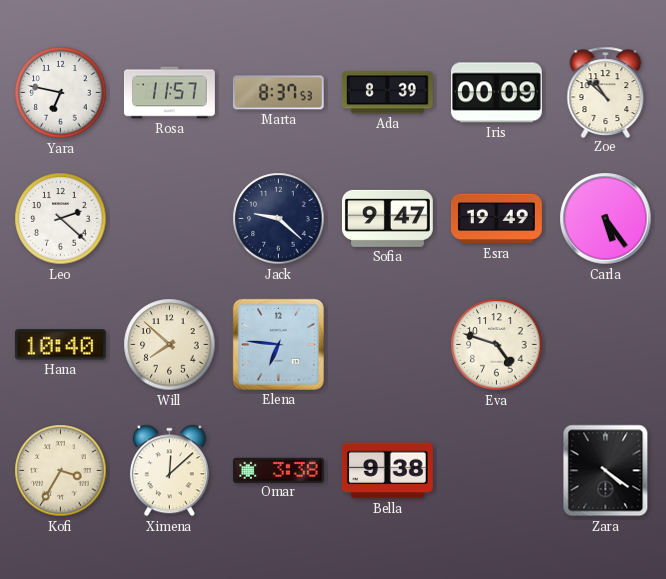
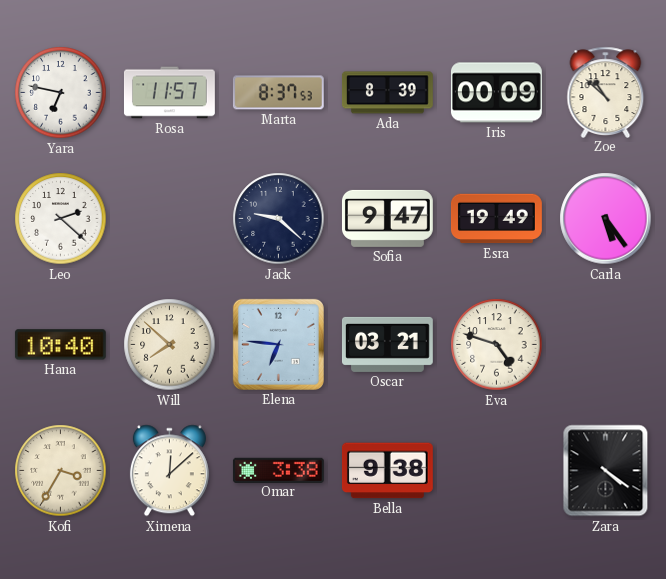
Oscar: none -> 03:21 (387, 344)
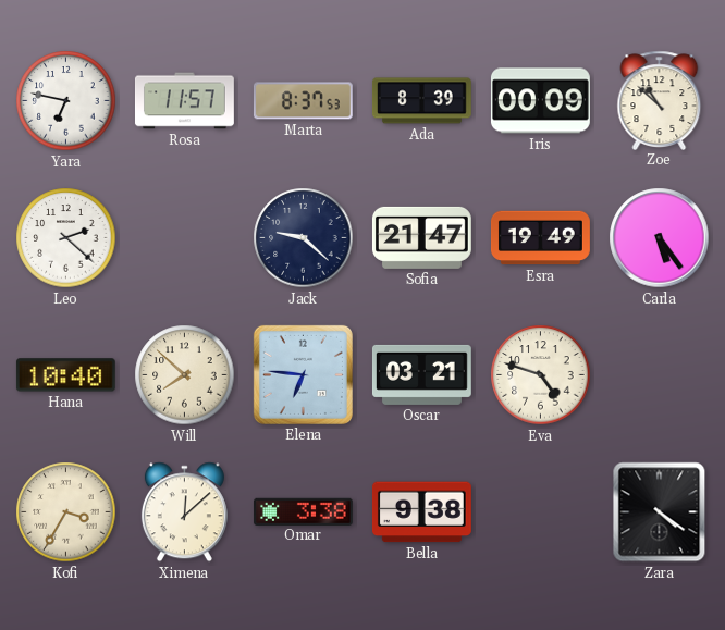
Sofia: 9:47 -> 21:47 (421, 237)
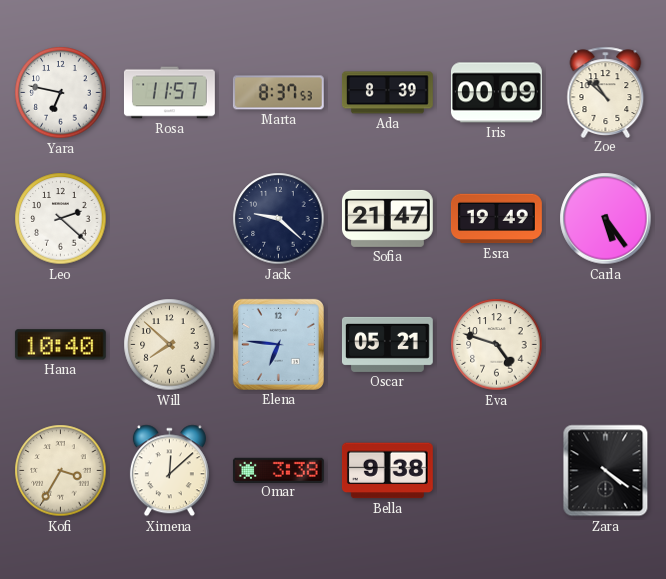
Oscar: 03:21 -> 05:21 (387, 344)
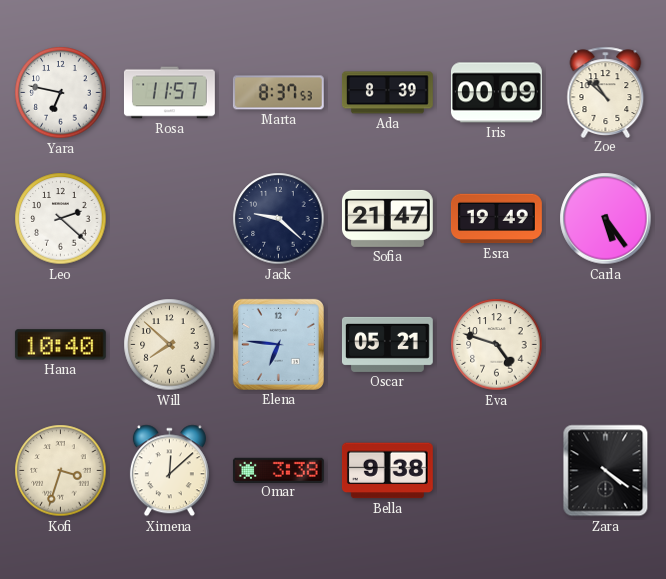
Kofi: 3:35 -> 3:33 (61, 471)
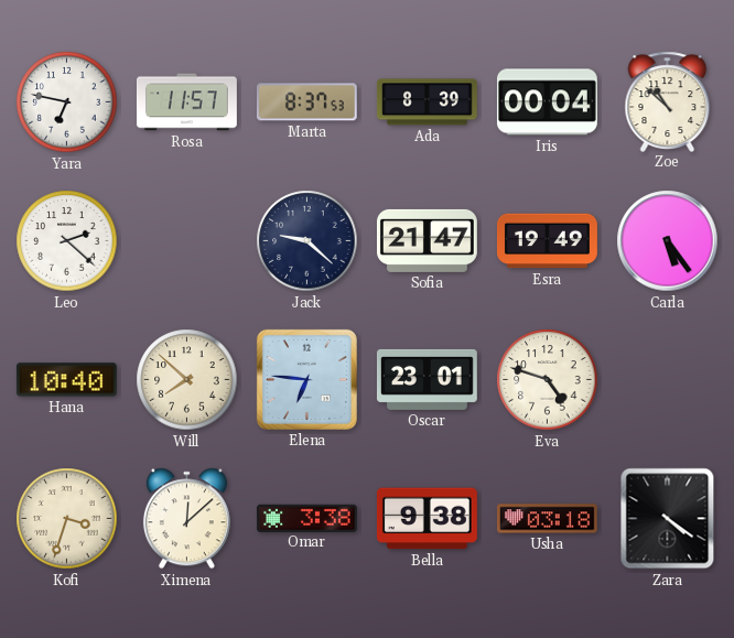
Iris: 00:09 -> 00:04 (547, 102)
Oscar: 05:21 -> 23:01 (427, 379)
Usha: none -> 03:18 (547, 519)
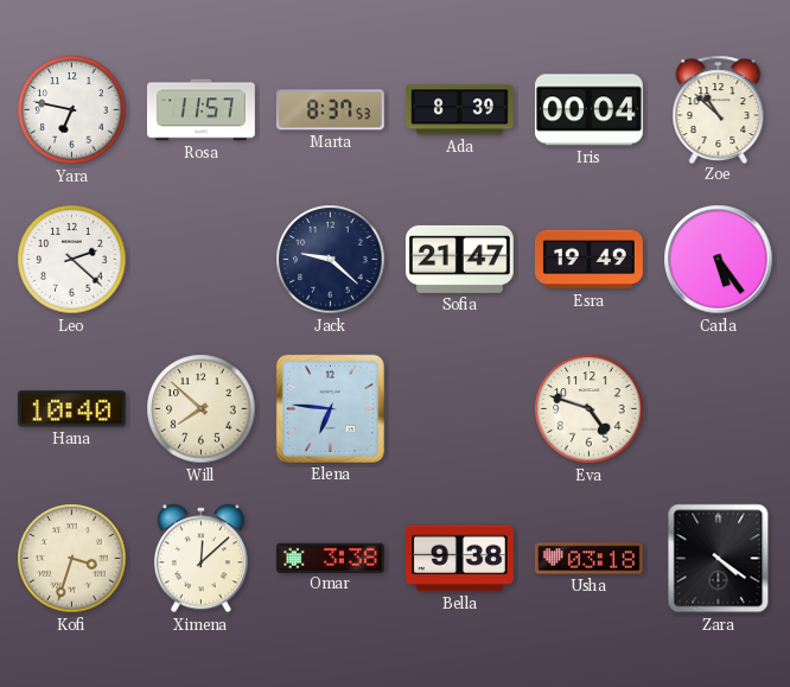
Oscar: 23:01 -> none (427, 379)
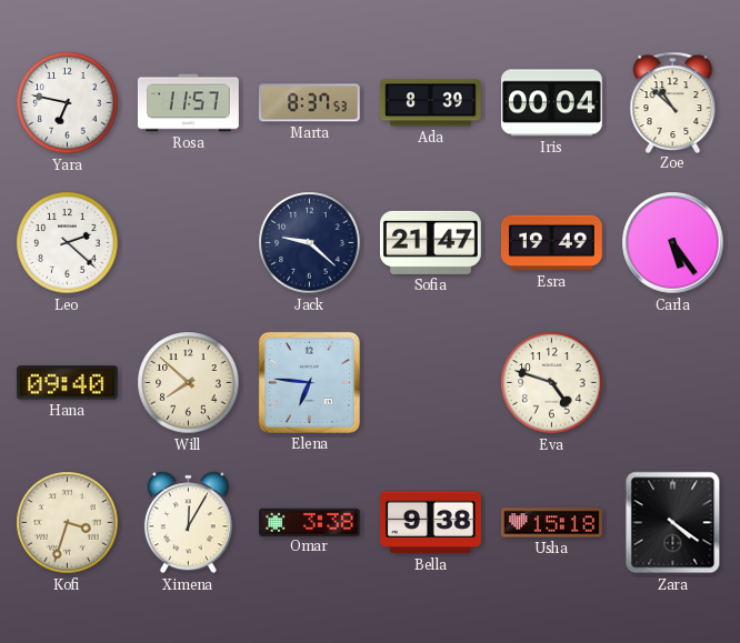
Hana: 10:40 -> 09:40 (67, 383)
Ximena: 12:08 -> 12:05 (188, 523)
Usha: 03:18 -> 15:18 (551, 523)
